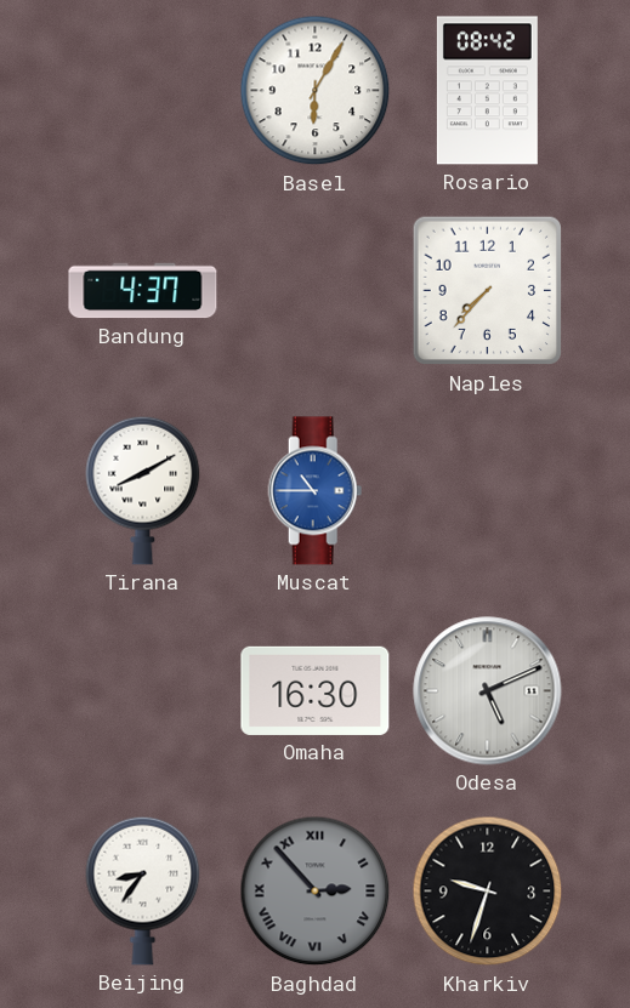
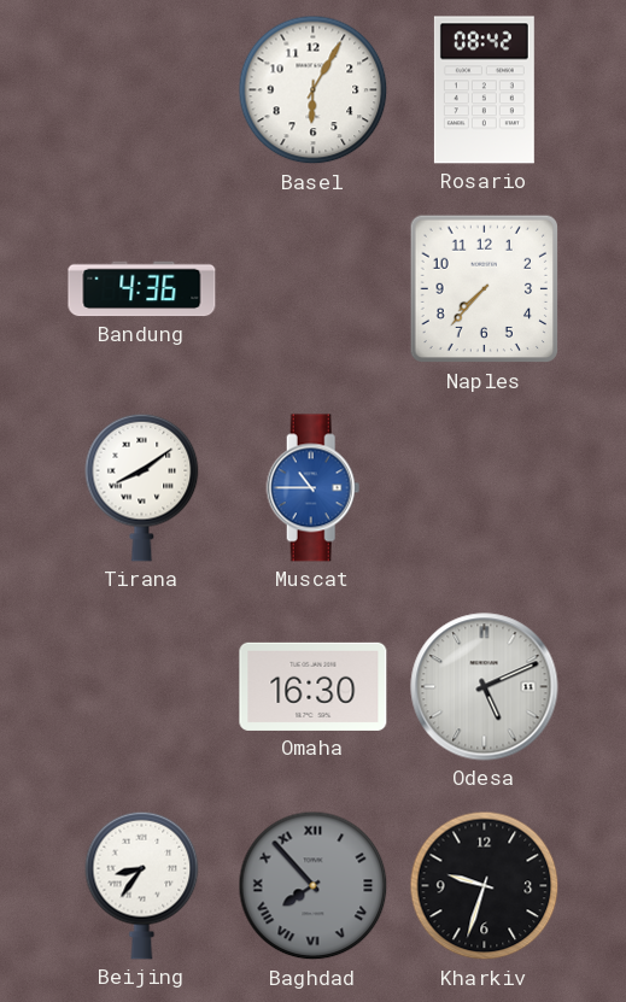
Bandung: 4:37 -> 4:36 (142, 289)
Tirana: 8:10 -> 8:09 (142, 487)
Baghdad: 2:53 -> 7:53 (314, 886)
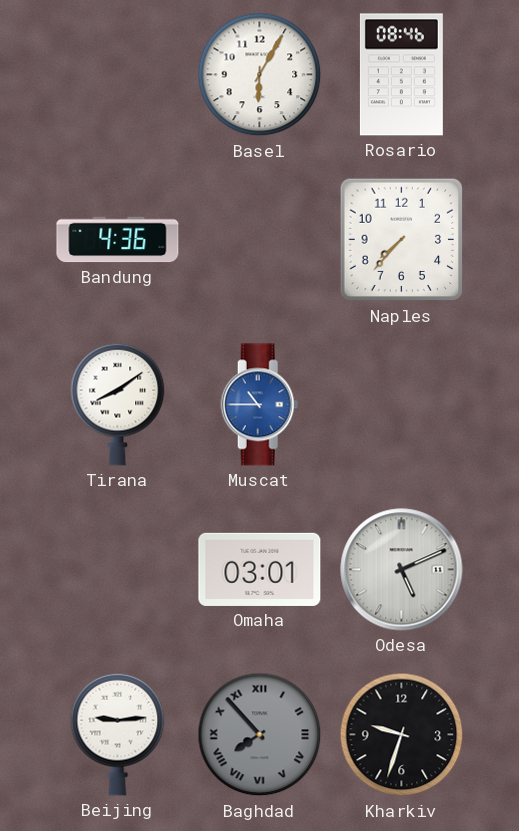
Rosario: 08:42 -> 08:46 (401, 75)
Omaha: 16:30 -> 03:01 (260, 569)
Beijing: 8:36 -> 9:14 (118, 734)
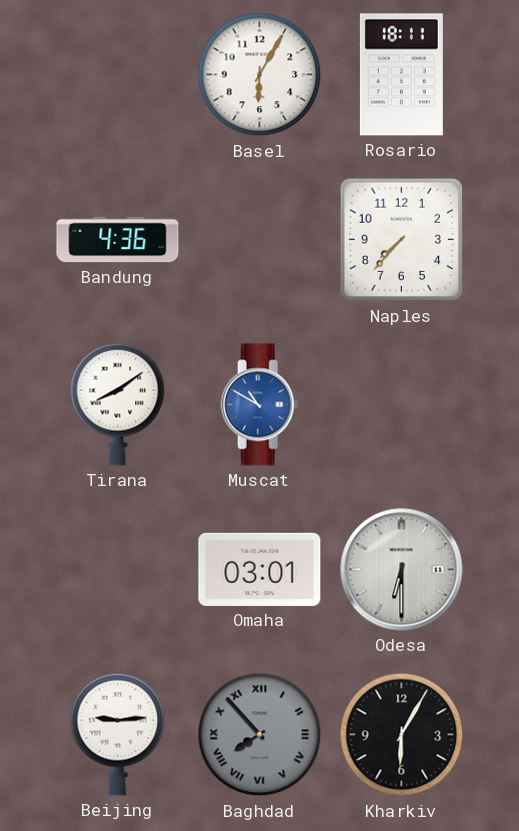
Rosario: 08:46 -> 18:11 (401, 75)
Muscat: 10:45 -> 10:50 (260, 405)
Odesa: 5:11 -> 6:30 (402, 570)
Kharkiv: 9:33 -> 6:05 (402, 735)
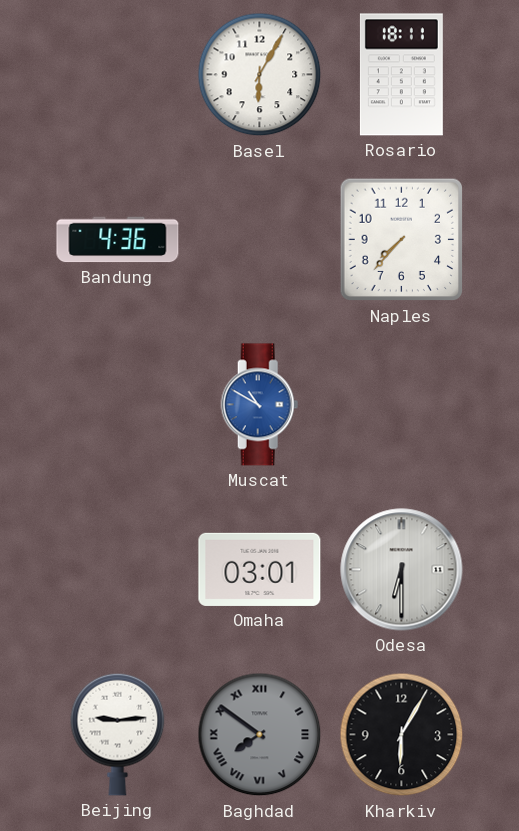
Tirana: 8:09 -> none (118, 404)
Baghdad: 7:53 -> 7:51 (260, 735)
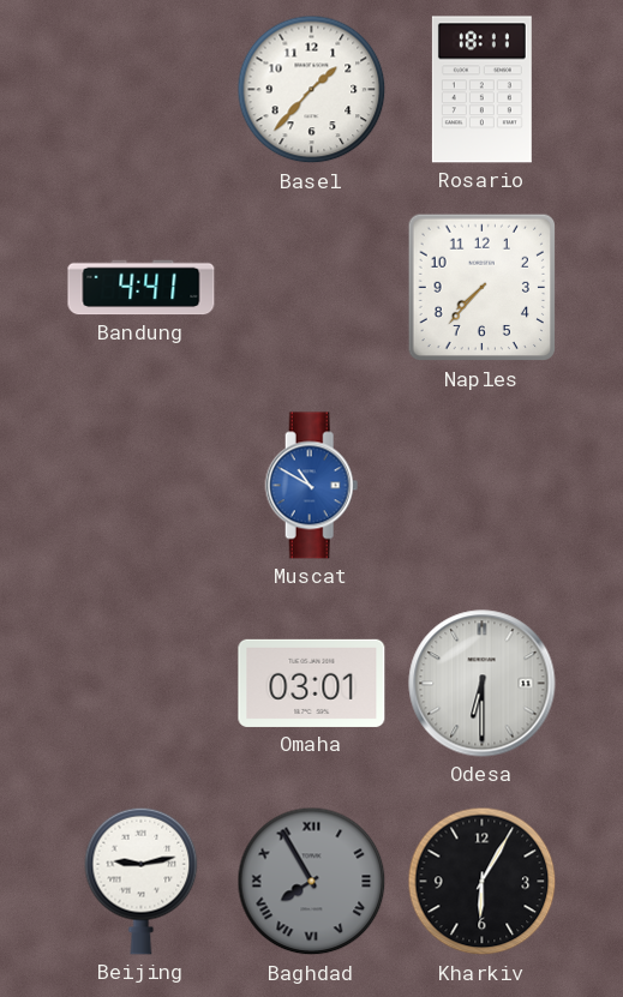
Basel: 6:05 -> 1:37 (312, 90)
Bandung: 4:36 -> 4:41 (142, 288)
Beijing: 9:14 -> 9:13 (142, 881)
Baghdad: 7:51 -> 7:55 (312, 882)
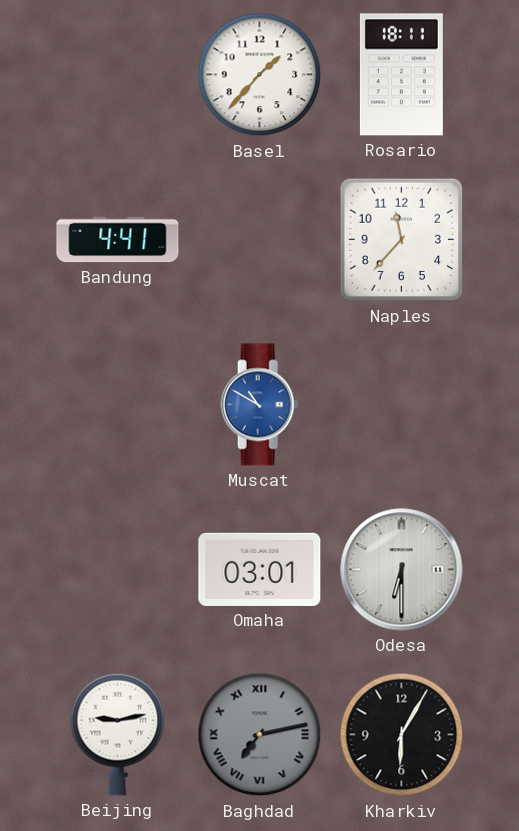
Naples: 7:37 -> 11:37 (402, 240)
Baghdad: 7:55 -> 7:13 (260, 735)
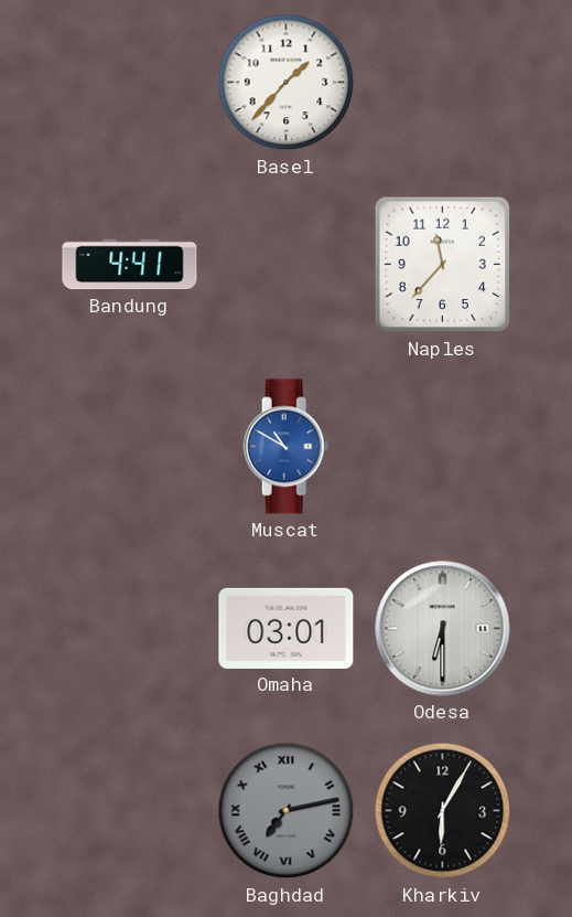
Rosario: 18:11 -> none (401, 75)
Beijing: 9:13 -> none (118, 734)
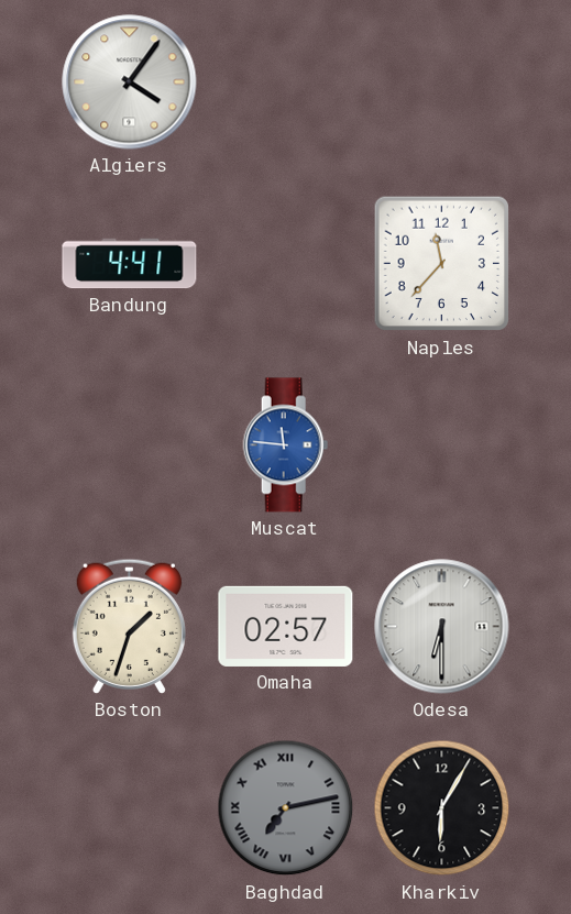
Algiers: none -> 4:06 (130, 82)
Basel: 1:37 -> none (287, 83)
Muscat: 10:50 -> 11:46 (286, 445)
Boston: none -> 1:33 (129, 626)
Omaha: 03:01 -> 02:57 (286, 626)
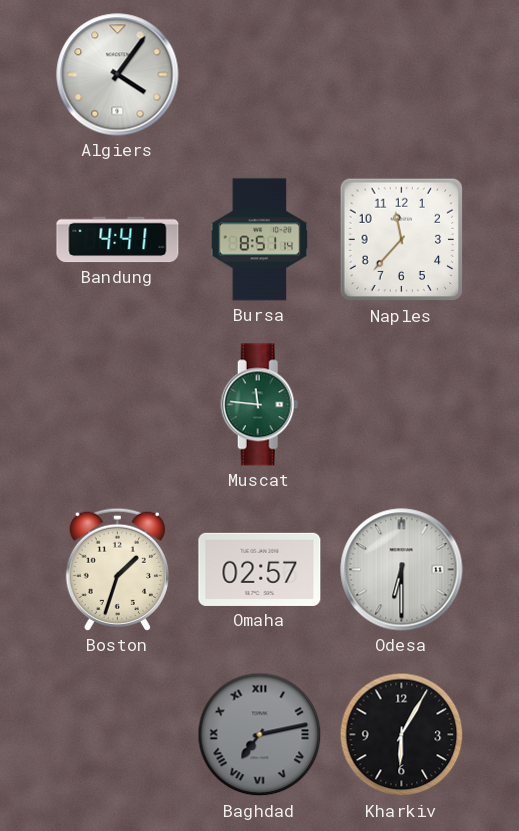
Bursa: none -> 8:51 (260, 240)
Muscat dial: blue -> green (260, 405)
